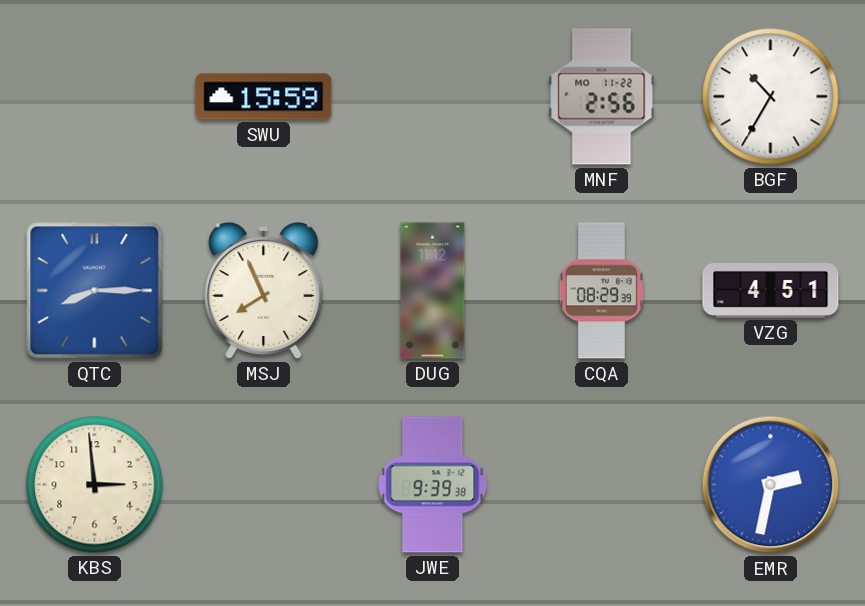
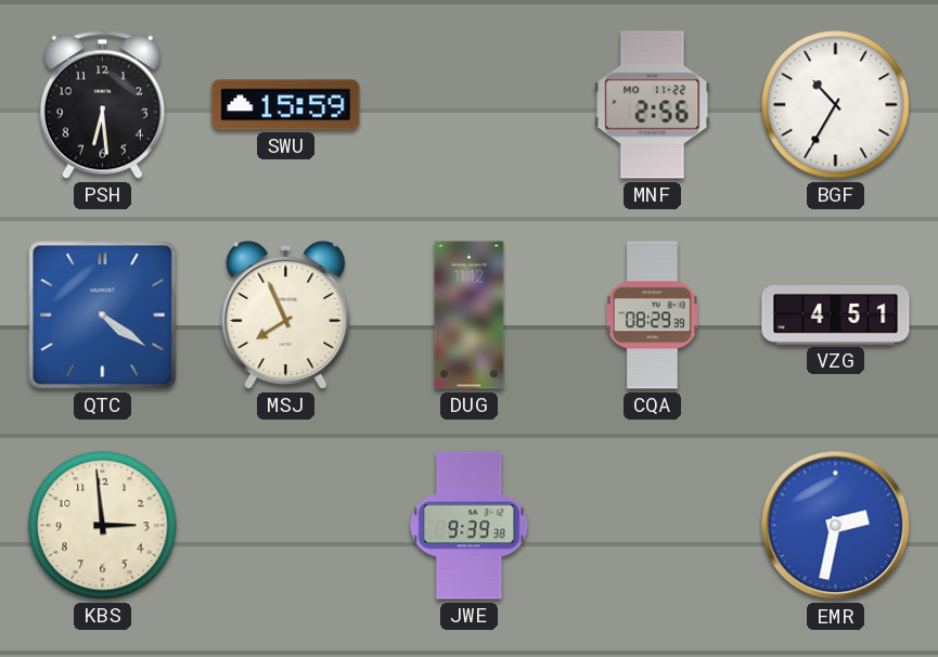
PSH: none -> 6:29 (102, 104)
QTC: 8:15 -> 4:21 (103, 315)
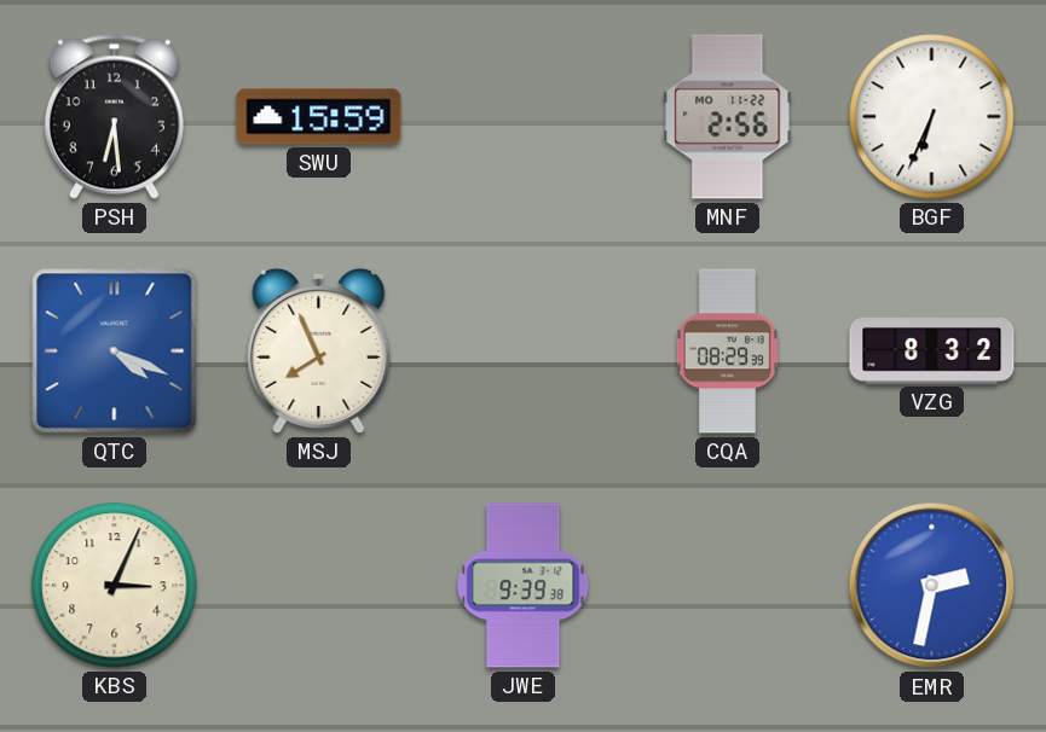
BGF: 10:35 -> 6:34 (932, 117)
QTC: 4:21 -> 4:19 (115, 352)
DUG: 11:12 -> none (470, 315)
VZG: 4:51 -> 8:32 (932, 352)
KBS: 2:59 -> 3:04 (115, 586)
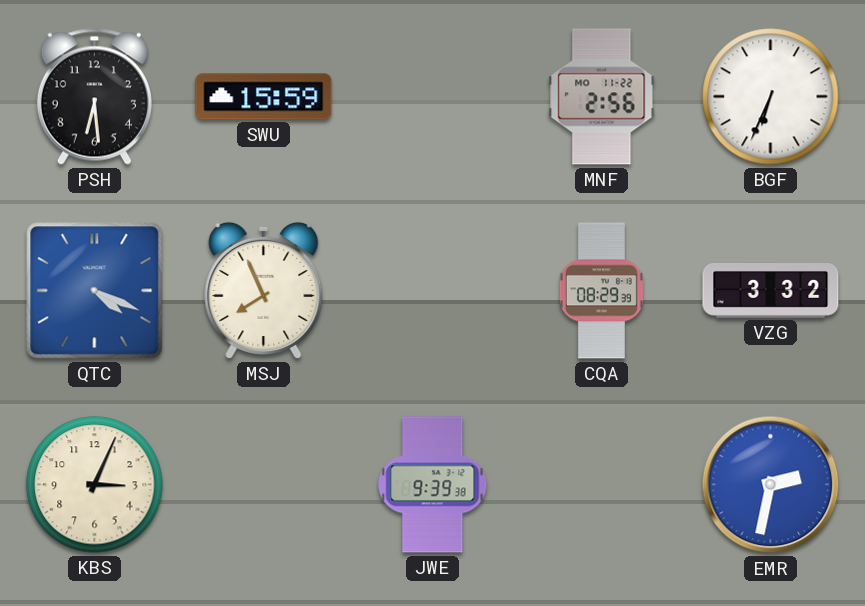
VZG: 8:32 -> 3:32 (771, 291)
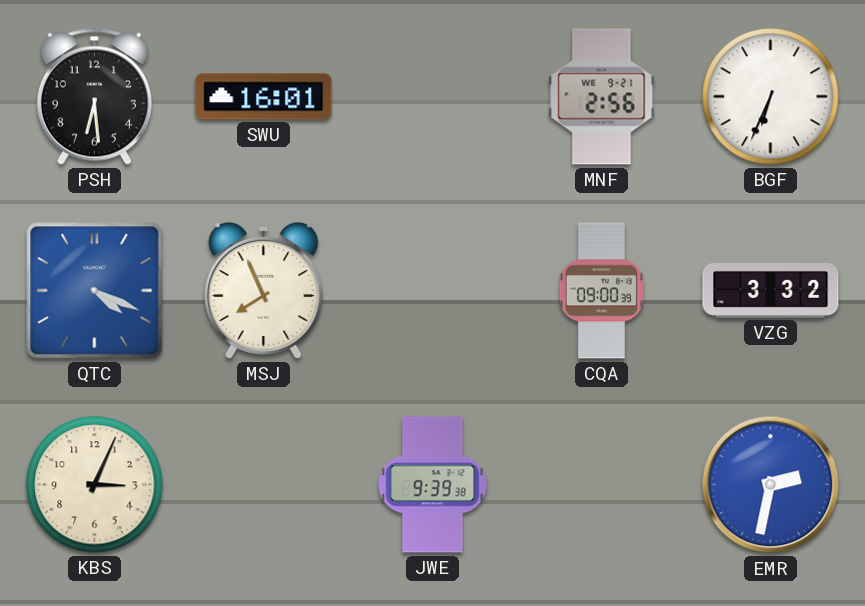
SWU: 15:59 -> 16:01 (264, 97)
MNF date: MO 11-22 -> WE 9-21 (602, 97)
CQA: 08:29 -> 09:00 (601, 291)
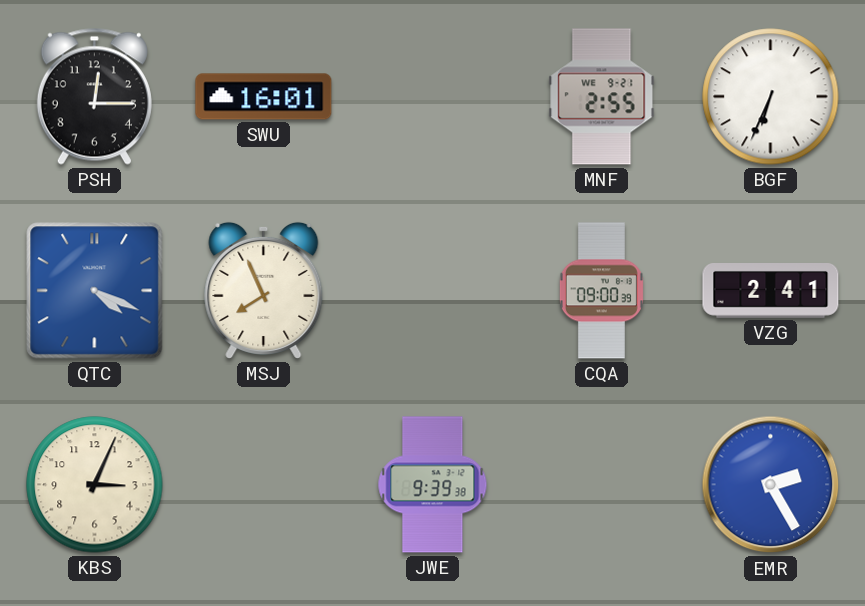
PSH: 6:29 -> 12:15 (94, 96)
MNF: 2:56 -> 2:55 (602, 97)
VZG: 3:32 -> 2:41 (771, 291)
EMR: 2:32 -> 2:25 (771, 485)
